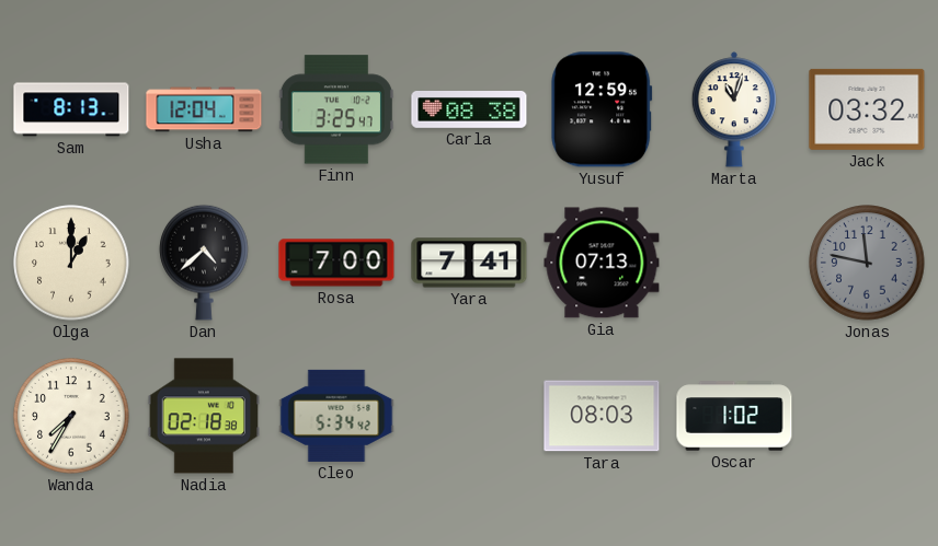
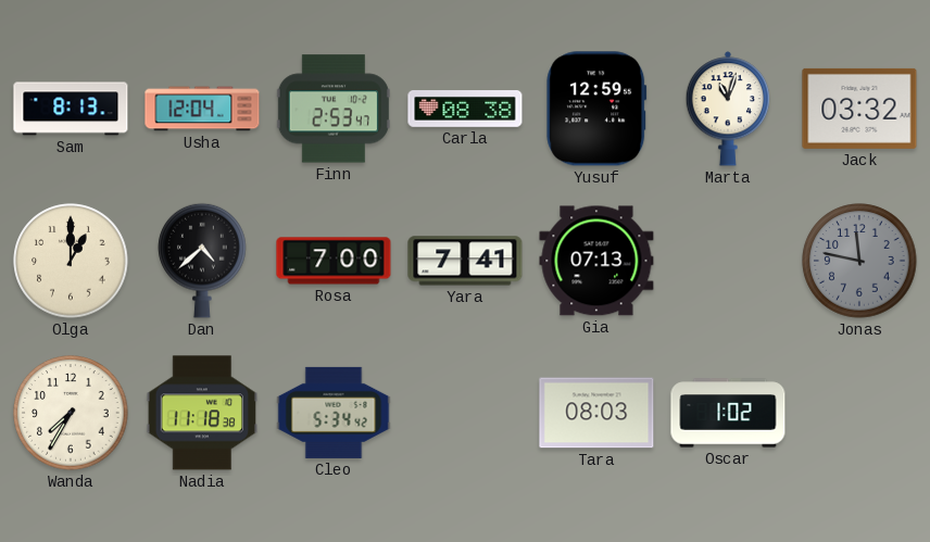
Finn: 3:25 -> 2:53 (334, 109)
Nadia: 02:18 -> 11:18 (201, 413)
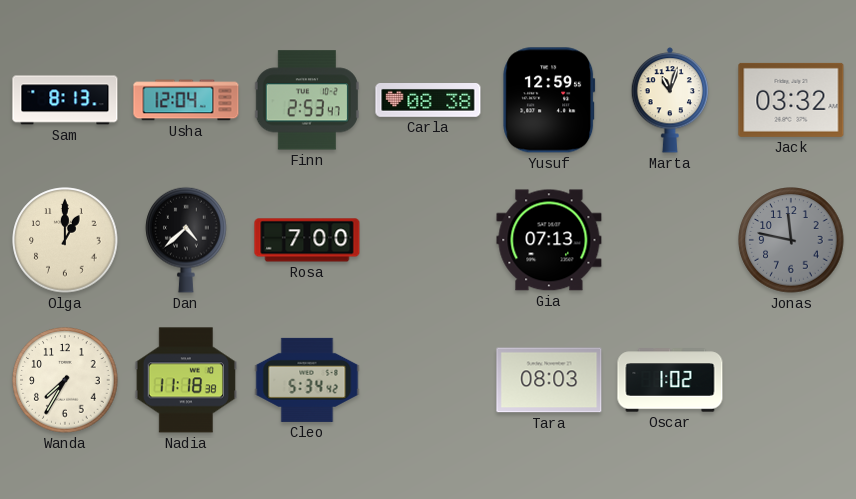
Yara: 7:41 -> none (465, 261)
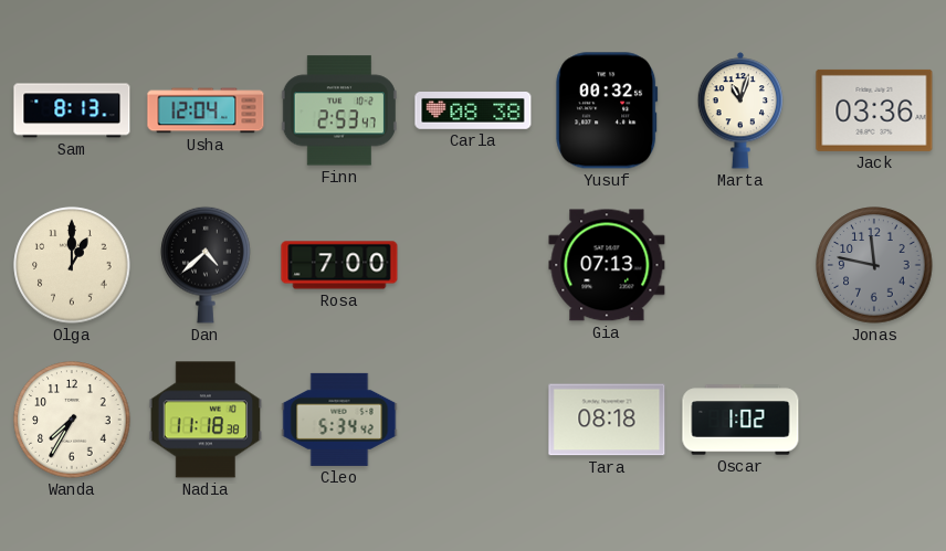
Yusuf: 12:59 -> 00:32 (607, 110)
Jack: 03:32 -> 03:36 (874, 110)
Tara: 08:03 -> 08:18 (607, 420)
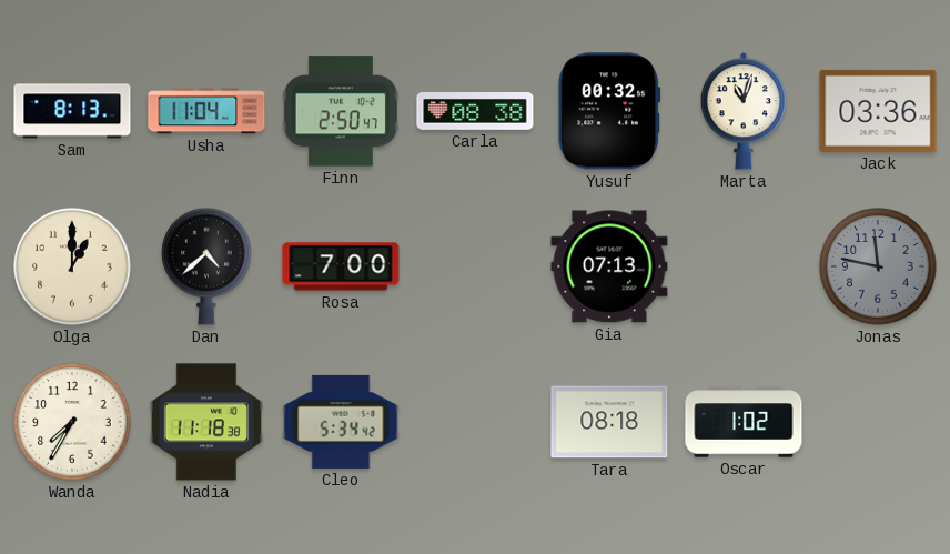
Usha: 12:04 -> 11:04 (206, 111)
Finn: 2:53 -> 2:50 (341, 111)
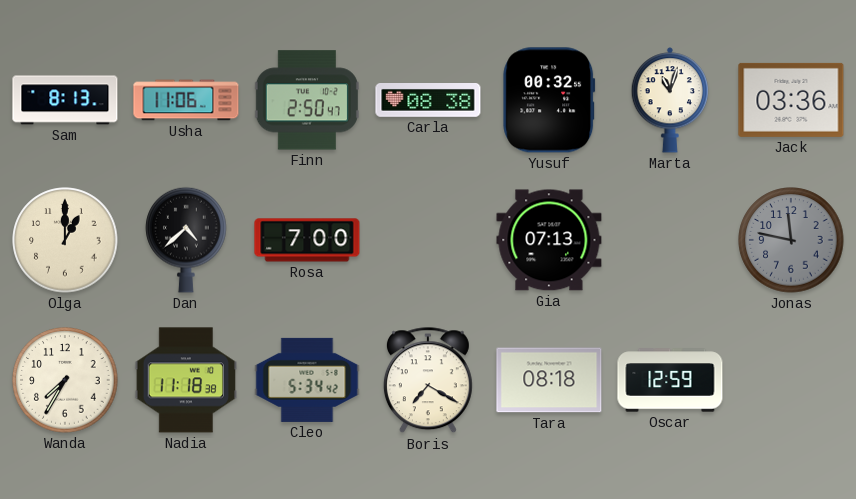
Usha: 11:04 -> 11:06 (186, 100)
Boris: none -> 7:20 (428, 381)
Oscar: 1:02 -> 12:59 (670, 380)
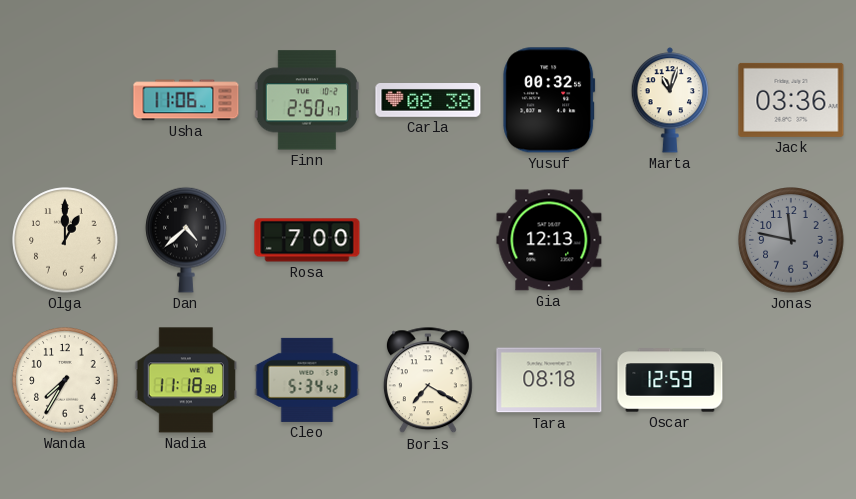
Sam: 8:13 -> none (65, 100)
Gia: 07:13 -> 12:13 (549, 240)
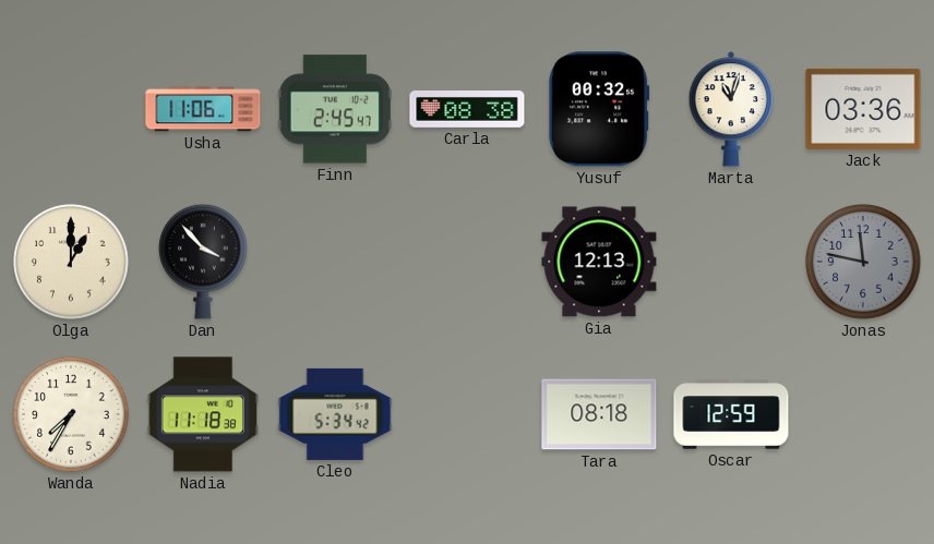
Finn: 2:50 -> 2:45 (335, 109)
Dan: 4:38 -> 3:53 (203, 262)
Rosa: 7:00 -> none (307, 240)
Boris: 7:20 -> none (428, 381)
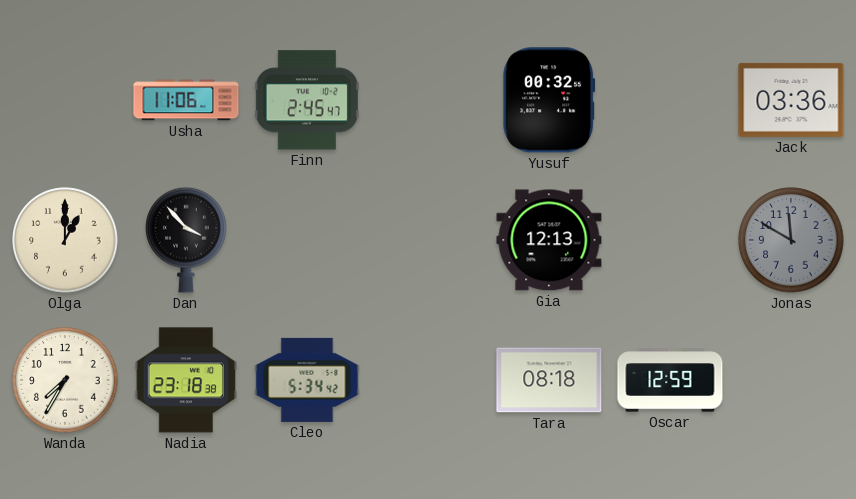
Carla: 08:38 -> none (467, 110)
Marta: 11:03 -> none (730, 109)
Jonas: 11:47 -> 11:50 (791, 240)
Nadia: 11:18 -> 23:18 (185, 380)
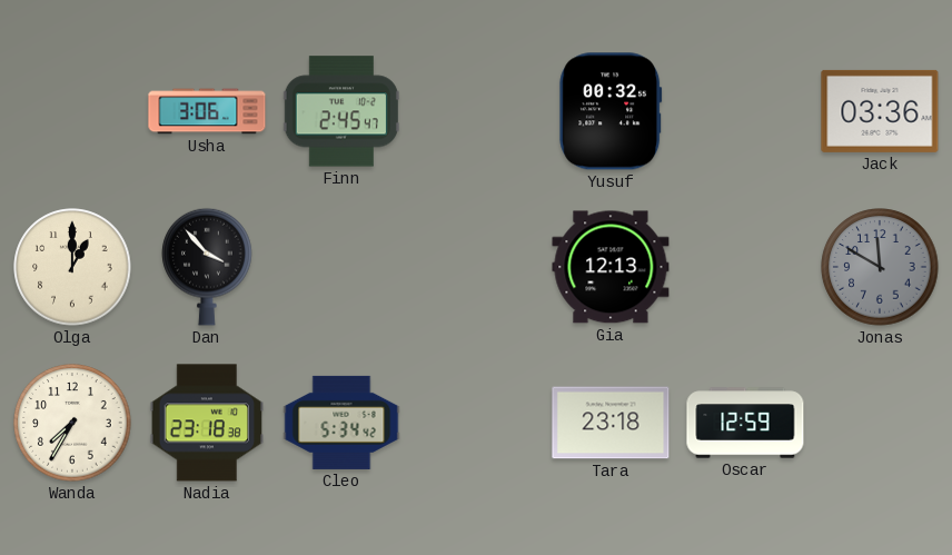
Usha: 11:06 -> 3:06 (207, 111)
Tara: 08:18 -> 23:18 (611, 423)
